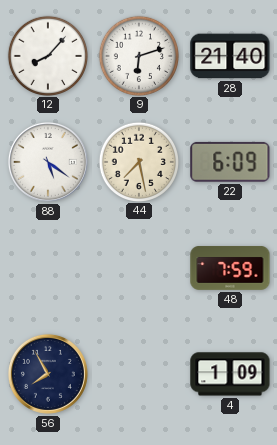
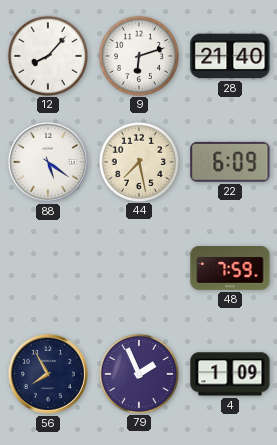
79: none -> 1:56 (138, 373)
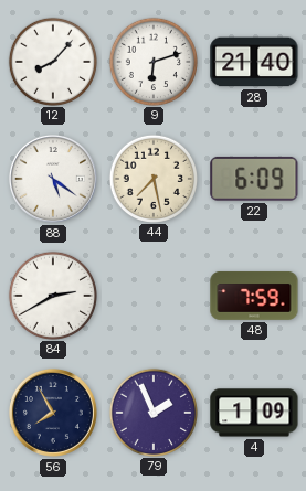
84: none -> 2:40 (52, 295)
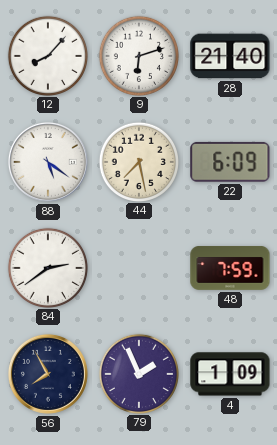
84: 2:40 -> 2:39 (47, 267)
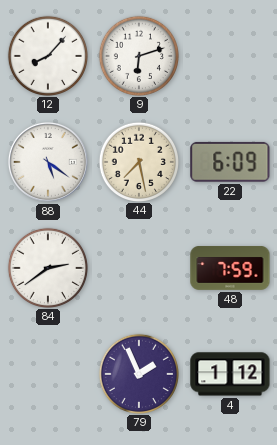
28: 21:40 -> none (230, 56)
56: 7:55 -> none (48, 374)
4: 1:09 -> 1:12 (230, 374)
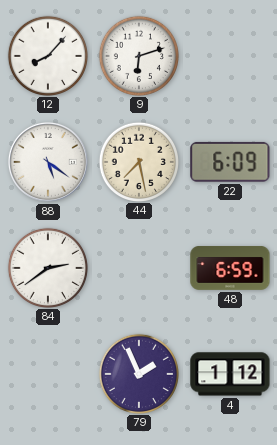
48: 7:59 -> 6:59 (230, 269)
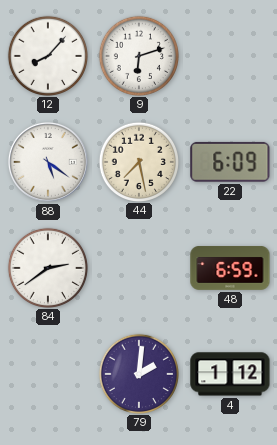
79: 1:56 -> 2:01 (138, 373)
